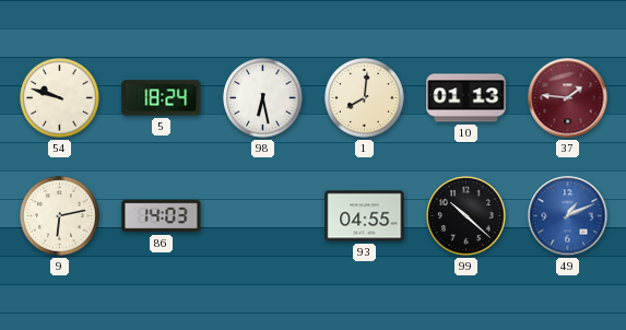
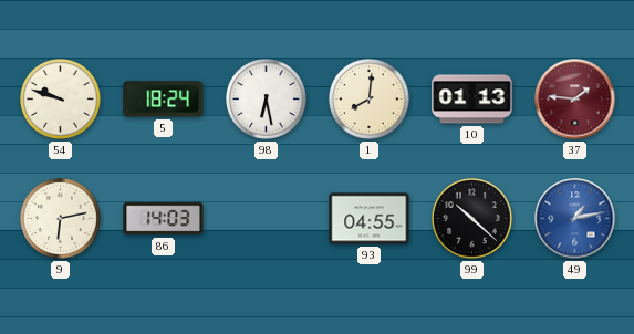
49: 1:11 -> 1:13 (575, 219)
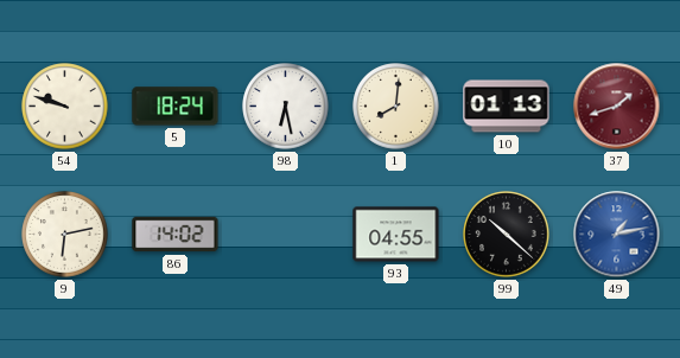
37: 1:46 -> 1:42 (617, 107)
86: 14:03 -> 14:02 (176, 235)
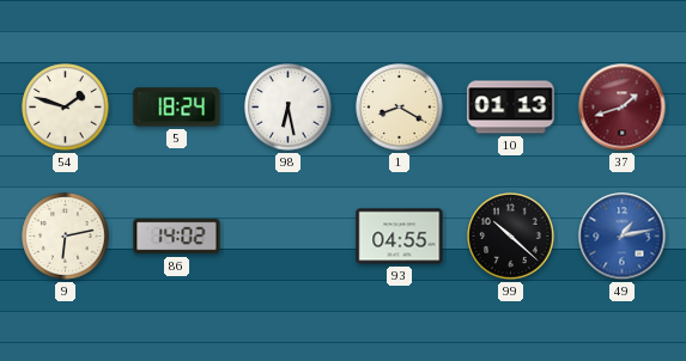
54: 9:48 -> 1:48 (66, 108)
1: 8:01 -> 8:20 (400, 108)
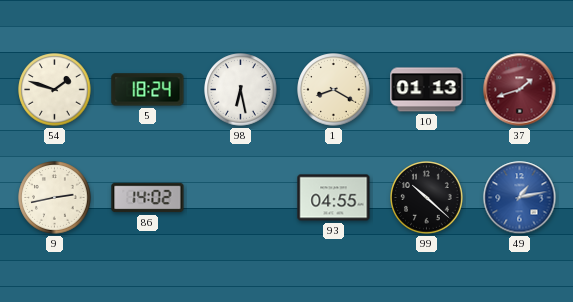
9: 6:13 -> 2:43 (55, 198)
